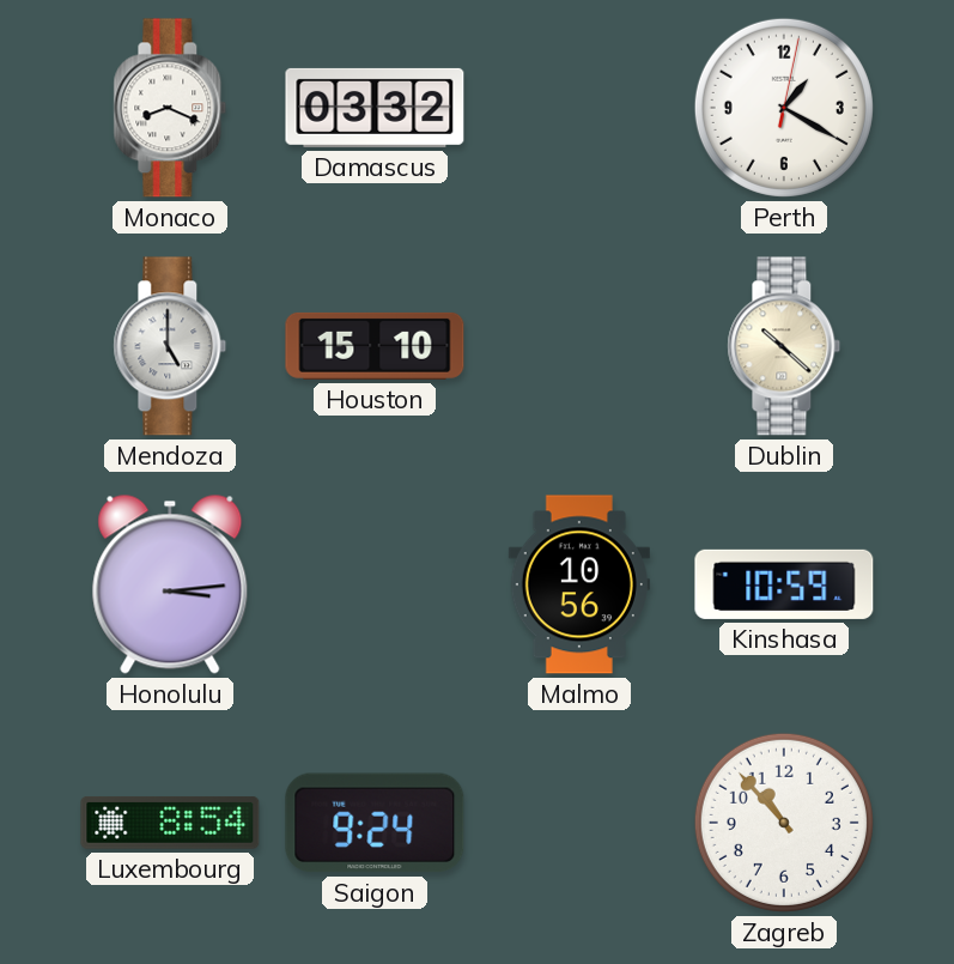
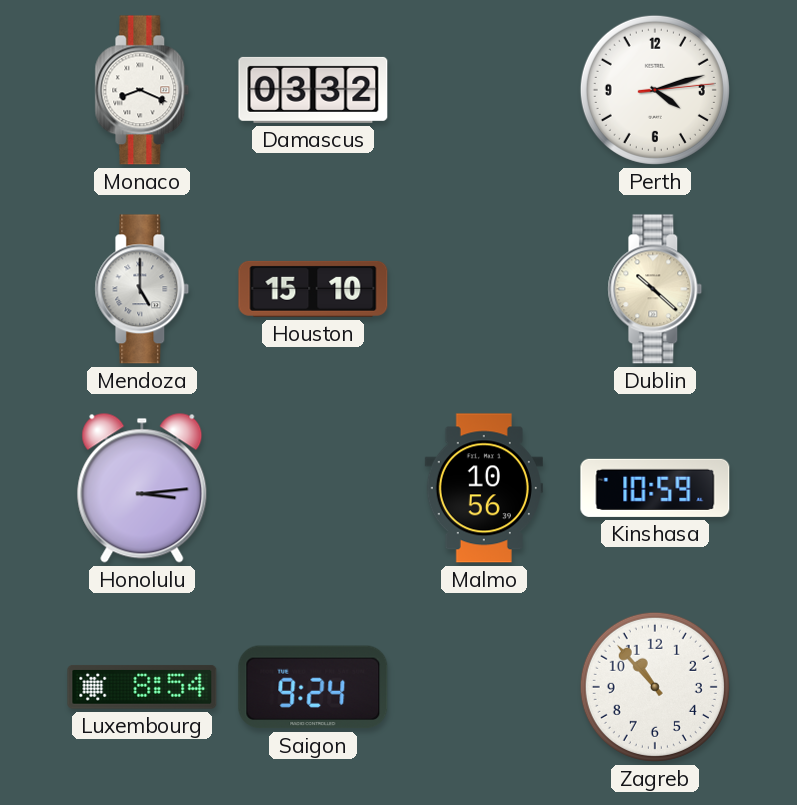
Perth: 1:20 -> 4:12 (655, 90)
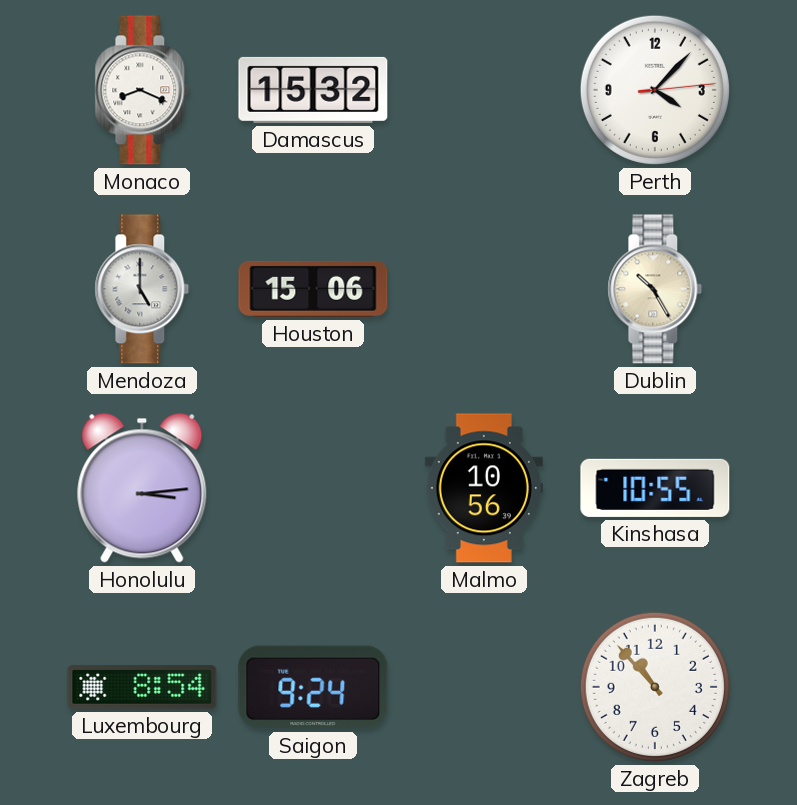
Damascus: 03:32 -> 15:32 (313, 90)
Perth: 4:12 -> 4:07 (655, 90)
Houston: 15:10 -> 15:06 (313, 289)
Dublin: 10:22 -> 10:25 (655, 289)
Kinshasa: 10:59 -> 10:55 (655, 488)
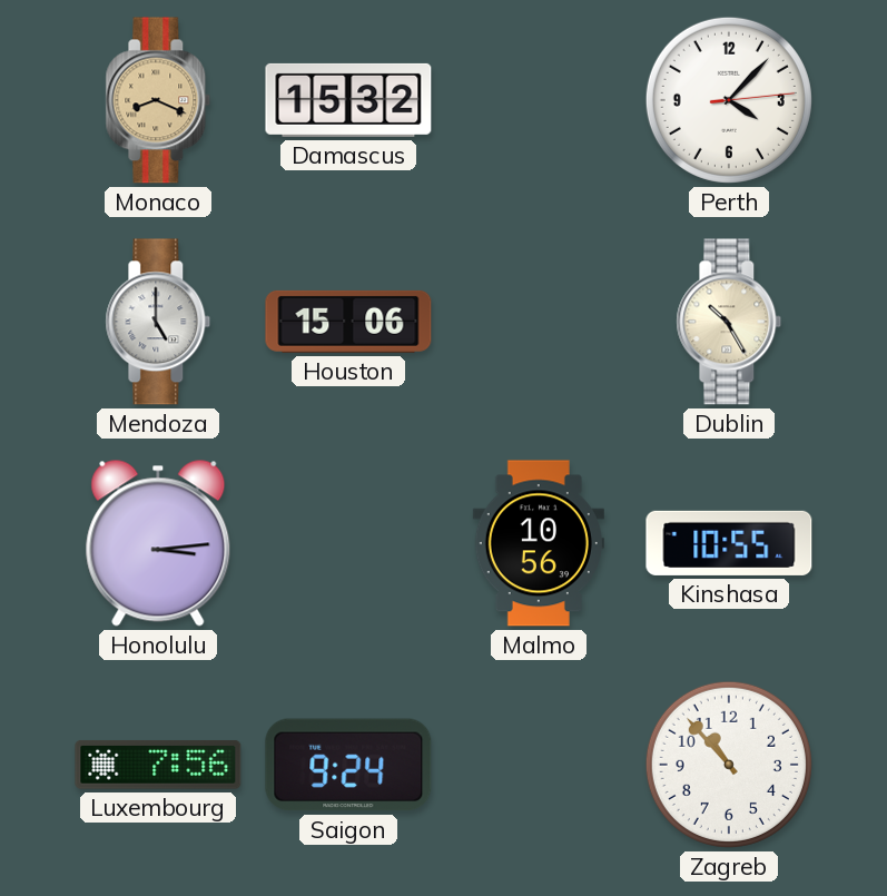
Monaco dial: white -> champagne (158, 100)
Luxembourg: 8:54 -> 7:56 (158, 765)
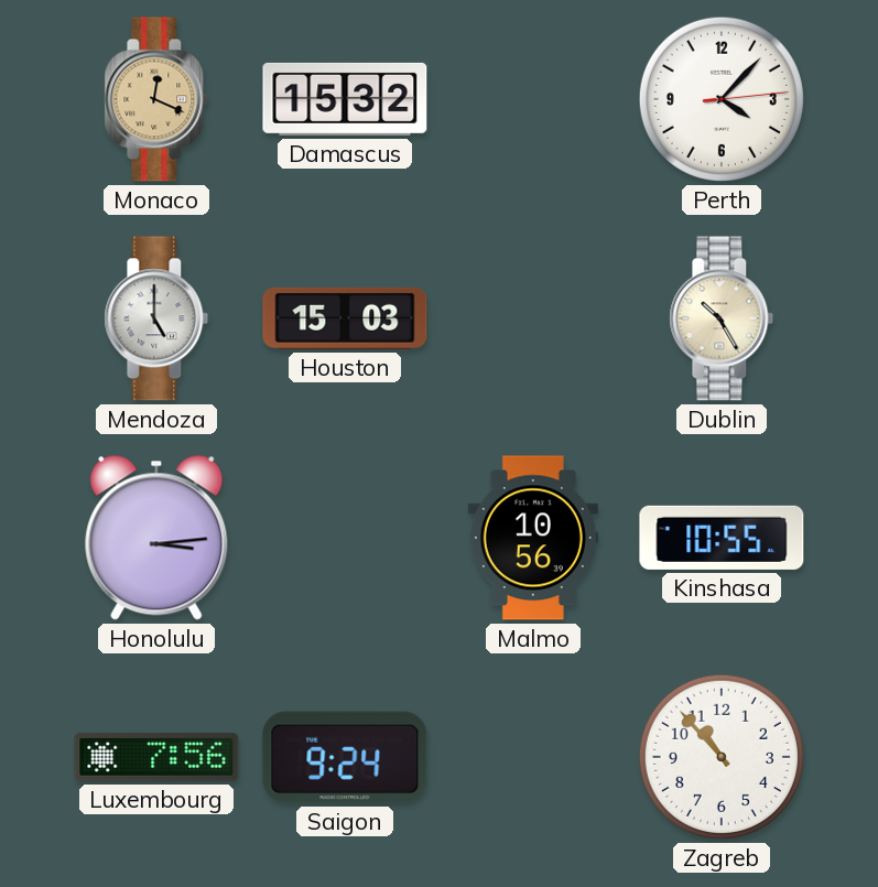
Monaco: 8:19 -> 12:19 (156, 99)
Houston: 15:06 -> 15:03 (345, 318)
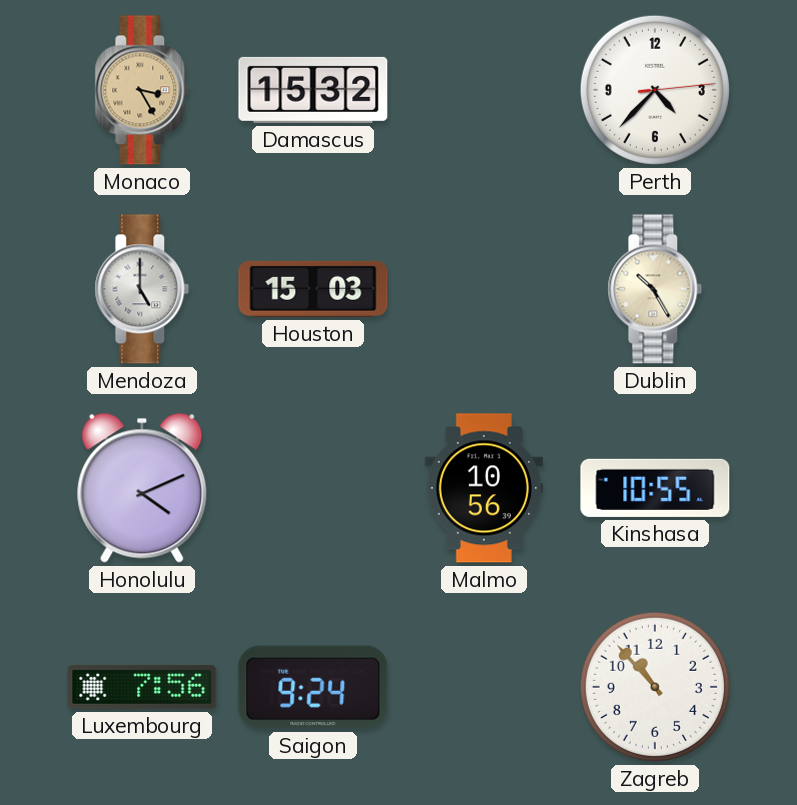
Monaco: 12:19 -> 3:25 (142, 90)
Perth: 4:07 -> 4:37 (655, 90)
Honolulu: 3:14 -> 4:11 (142, 488)
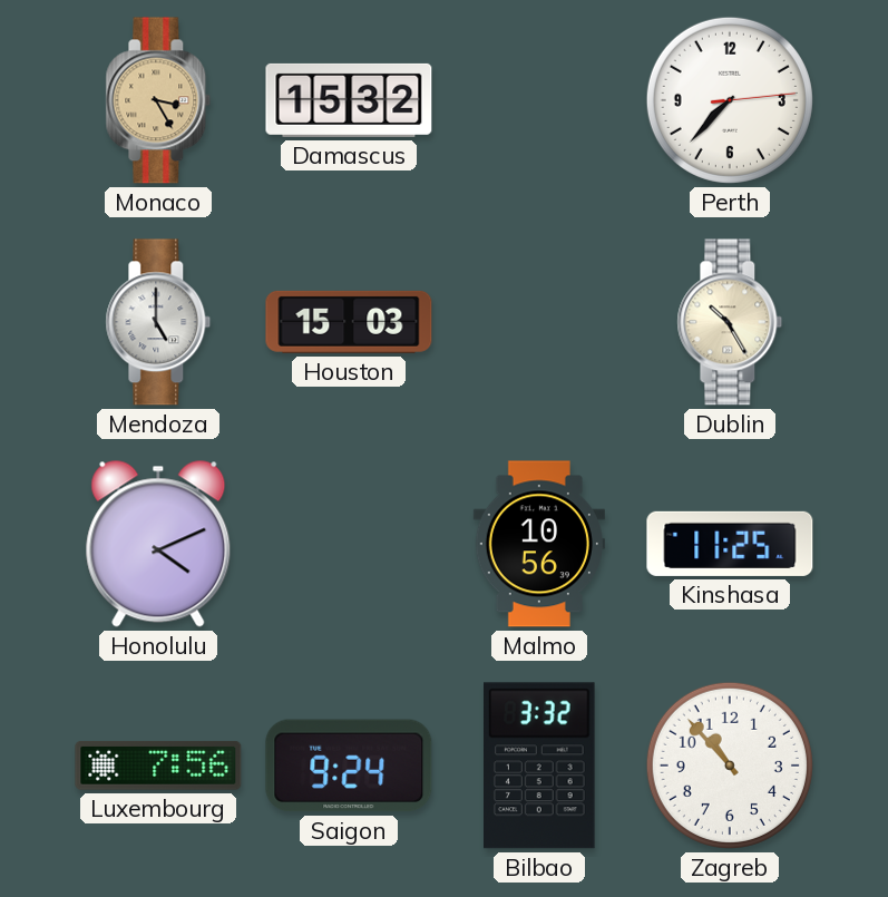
Perth: 4:37 -> 7:37 (730, 100)
Kinshasa: 10:55 -> 11:25 (730, 544)
Bilbao: none -> 3:32 (540, 766)
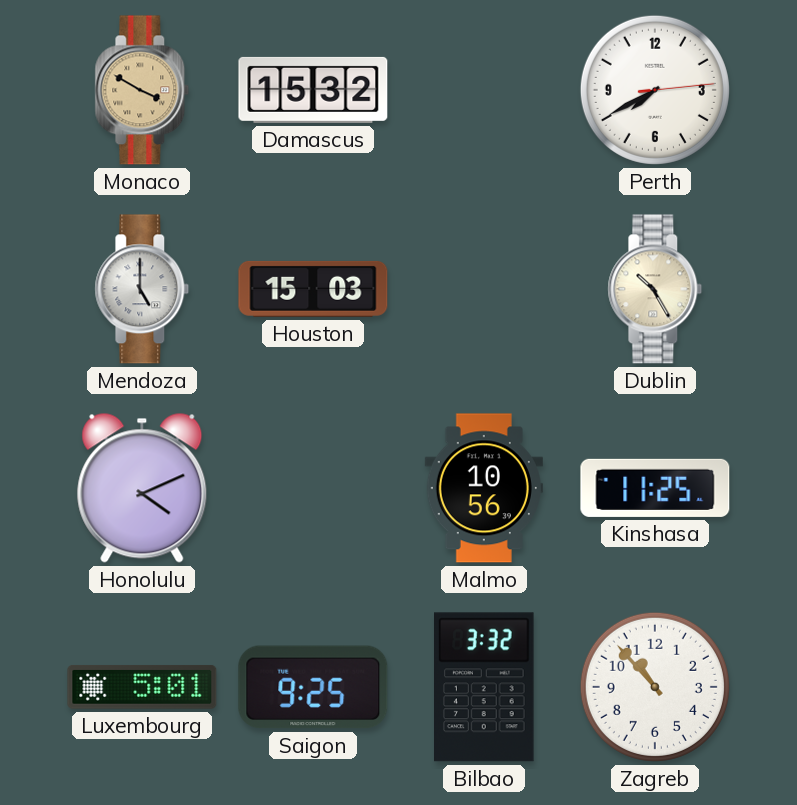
Monaco: 3:25 -> 3:50 (142, 90)
Perth: 7:37 -> 7:40 (655, 90)
Luxembourg: 7:56 -> 5:01 (142, 687)
Saigon: 9:24 -> 9:25 (313, 687)
